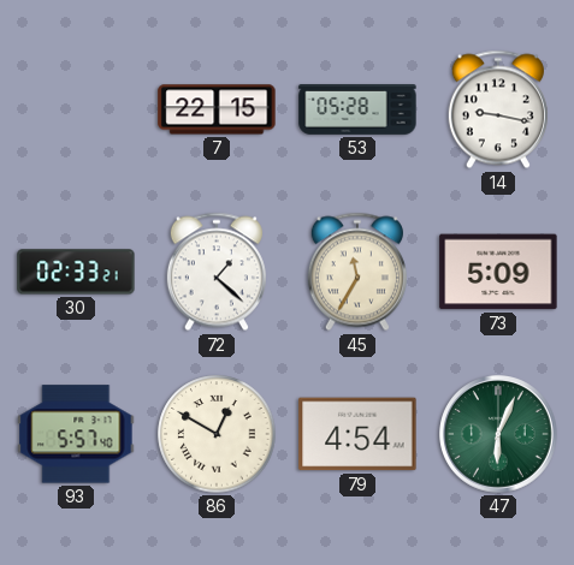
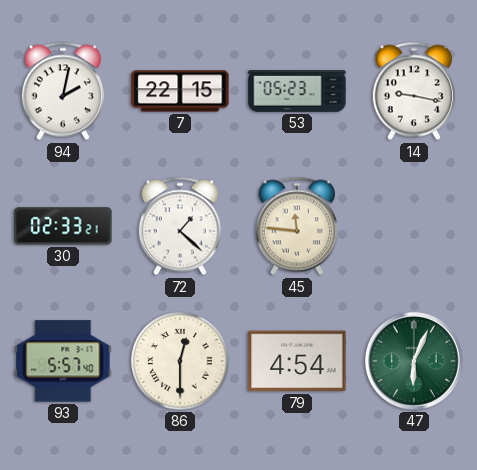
94: none -> 2:02 (63, 91)
53: 05:28 -> 05:23 (297, 92)
45: 11:35 -> 11:46 (297, 226)
73: 5:09 -> none (498, 272)
86: 12:50 -> 12:30 (180, 361)
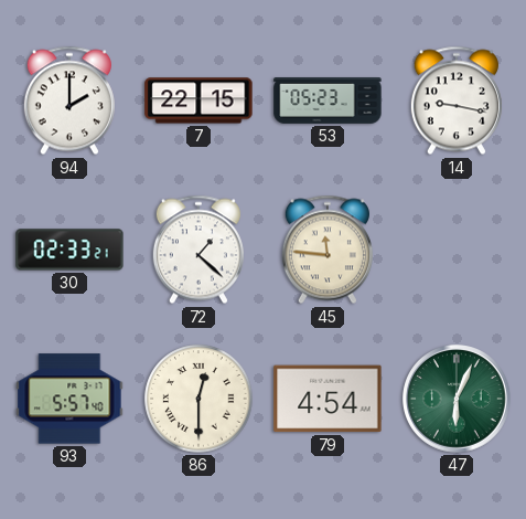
94: 2:02 -> 2:00 (69, 100)
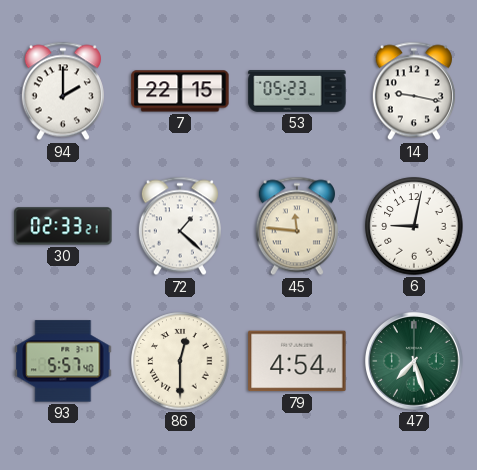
6: none -> 9:02 (414, 226)
47: 6:04 -> 7:27 (415, 362)
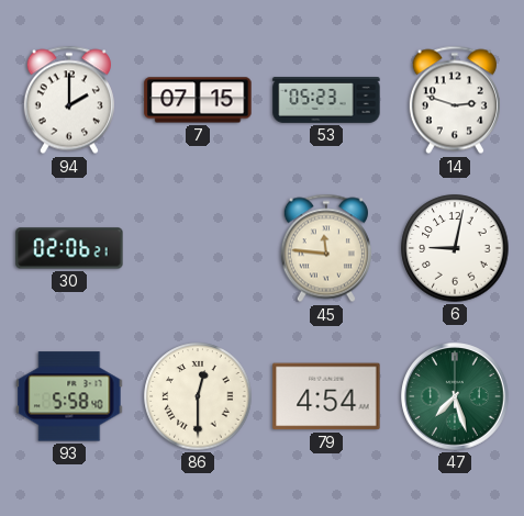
7: 22:15 -> 07:15 (198, 100)
14: 9:17 -> 2:48 (455, 100)
30: 02:33 -> 02:06 (69, 248)
72: 1:22 -> none (180, 226)
93: 5:57 -> 5:58 (69, 396)
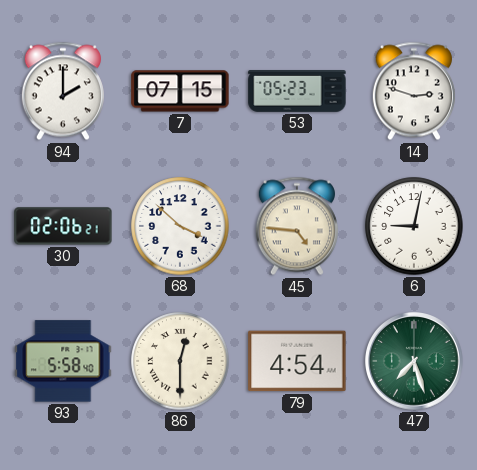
68: none -> 3:52 (180, 226)
45: 11:46 -> 4:46 (297, 226)
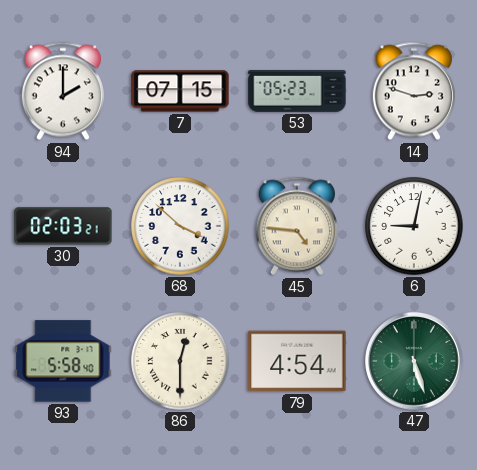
30: 02:06 -> 02:03 (63, 226)
47: 7:27 -> 5:27 (415, 362)
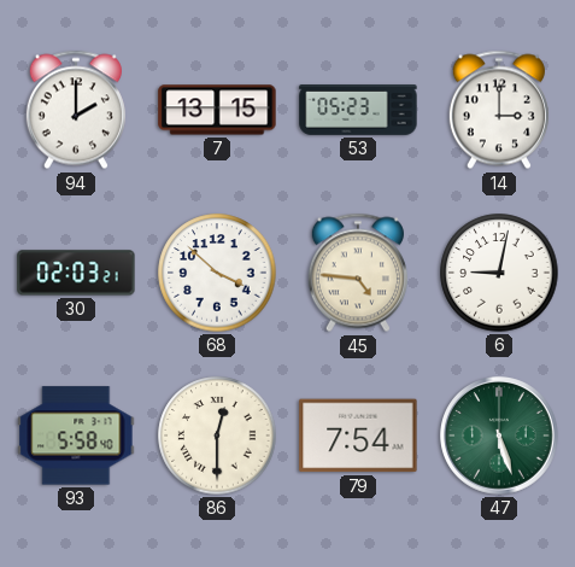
7: 07:15 -> 13:15 (217, 110)
14: 2:48 -> 3:00 (499, 110)
79: 4:54 -> 7:54 (358, 436)
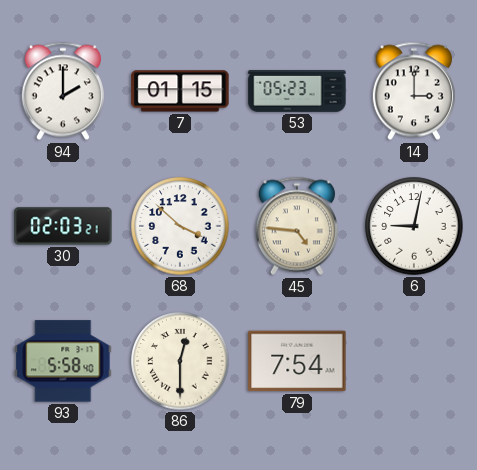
7: 13:15 -> 01:15 (180, 91)
47: 5:27 -> none (500, 437)
